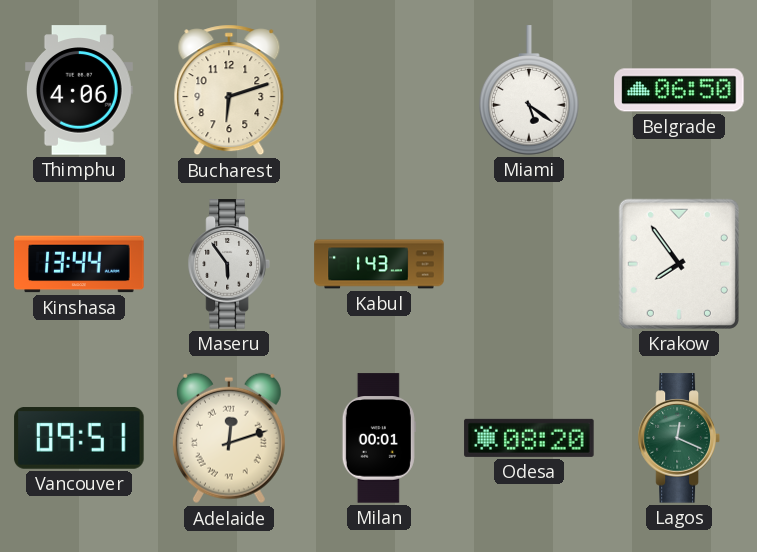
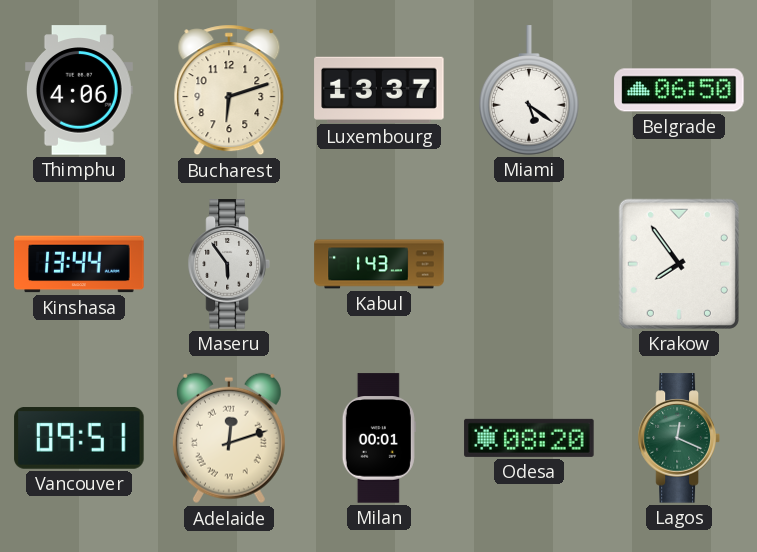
Luxembourg: none -> 13:37 (379, 89)
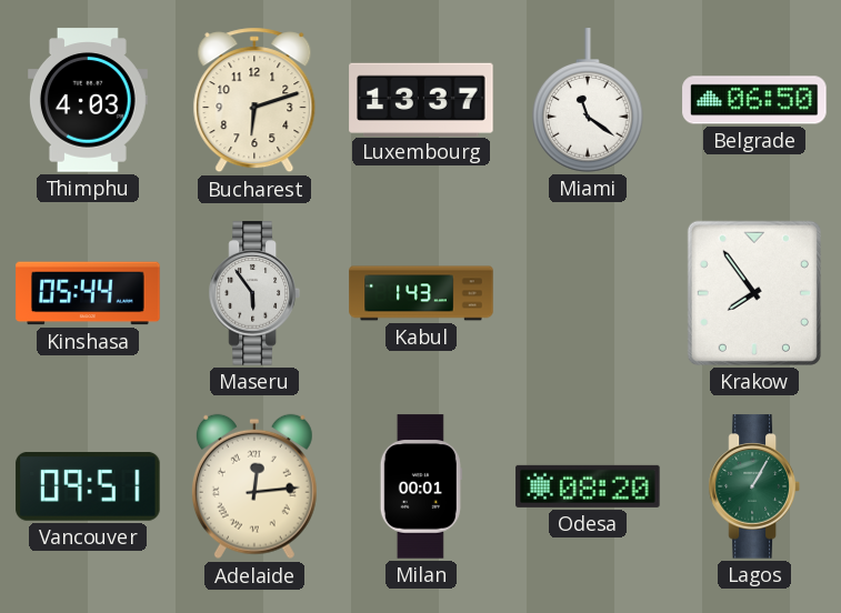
Thimphu: 4:06 -> 4:03 (89, 100)
Miami: 5:21 -> 11:21 (589, 100)
Kinshasa: 13:44 -> 05:44 (88, 293)
Adelaide: 12:12 -> 12:14 (254, 486)
Lagos: 12:19 -> 1:05 (754, 486)
